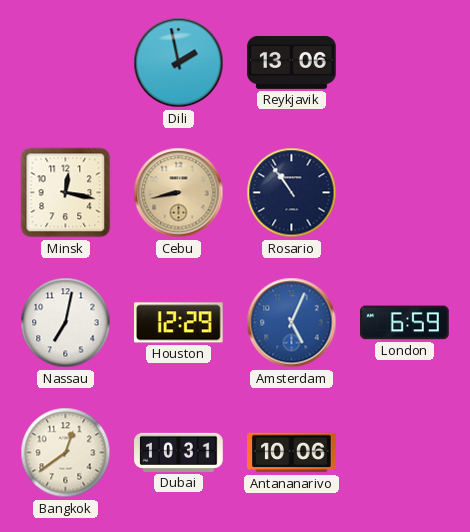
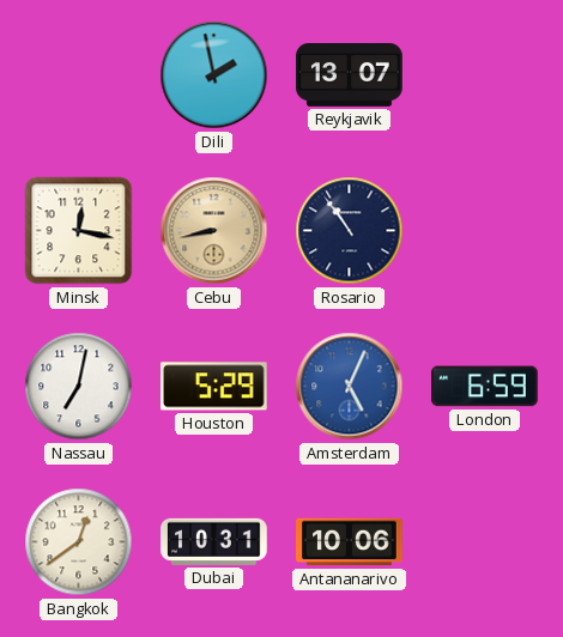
Reykjavik: 13:06 -> 13:07 (350, 74)
Houston: 12:29 -> 5:29 (214, 387)
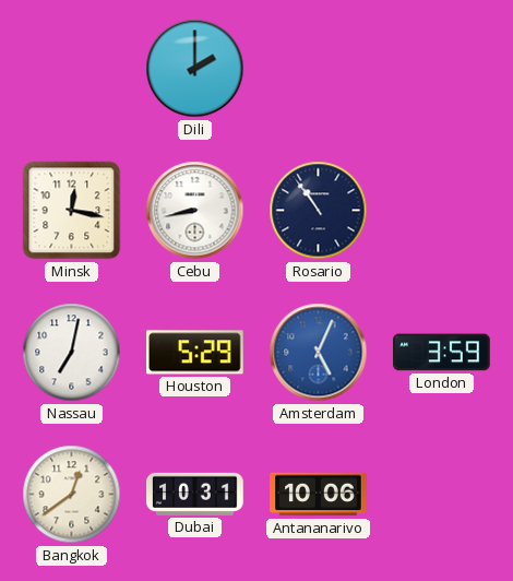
Dili: 1:58 -> 2:00 (195, 69)
Reykjavik: 13:07 -> none (350, 74)
Cebu dial: champagne -> white (195, 211)
London: 6:59 -> 3:59 (442, 353)
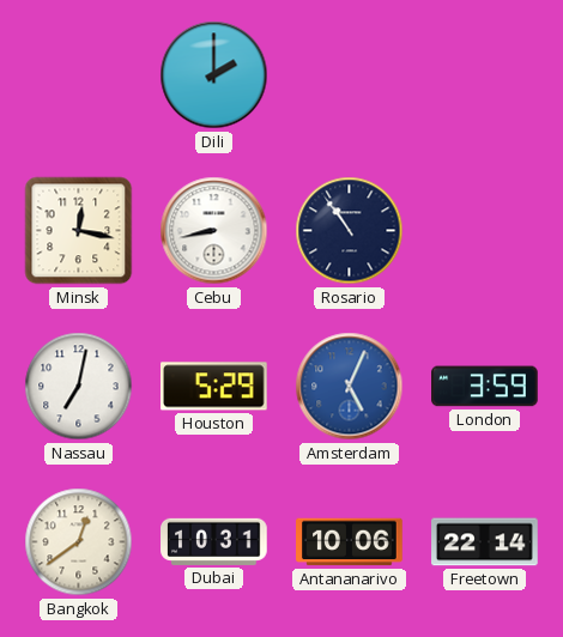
Freetown: none -> 22:14 (485, 542)
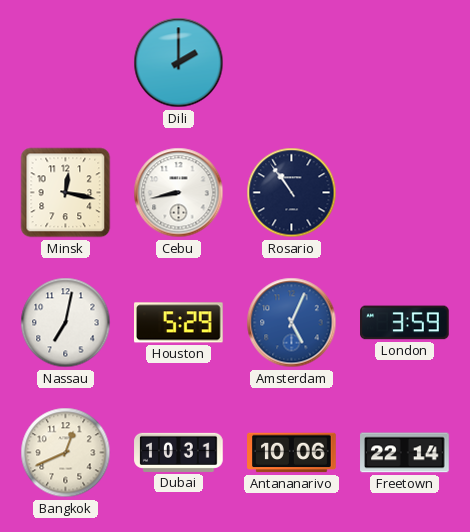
Bangkok: 12:39 -> 12:41 (66, 453)
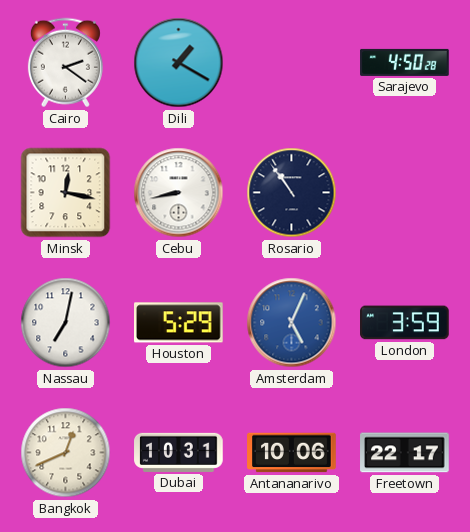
Cairo: none -> 2:21 (65, 63)
Dili: 2:00 -> 1:20 (179, 63)
Sarajevo: none -> 4:50 (405, 62)
Freetown: 22:14 -> 22:17 (405, 453)
